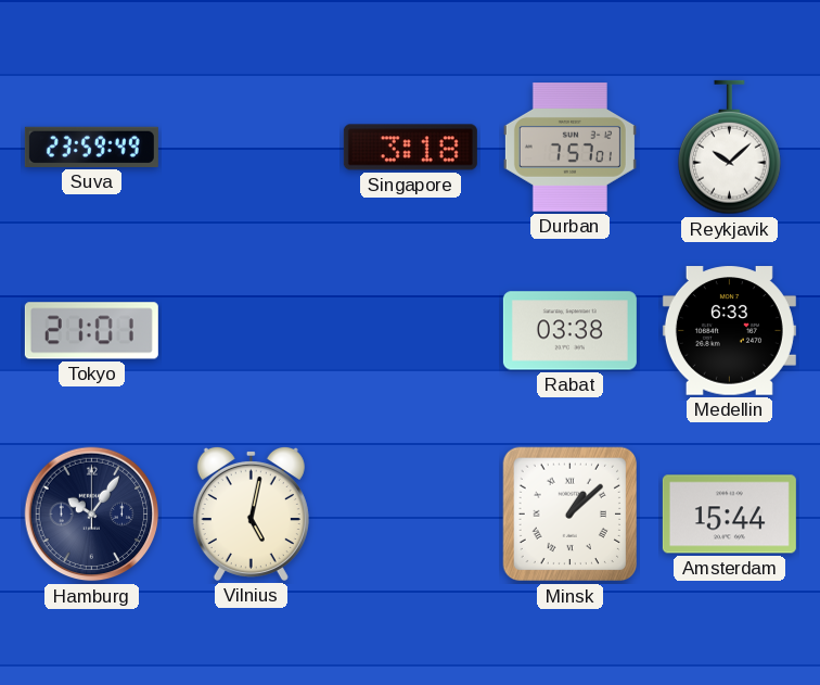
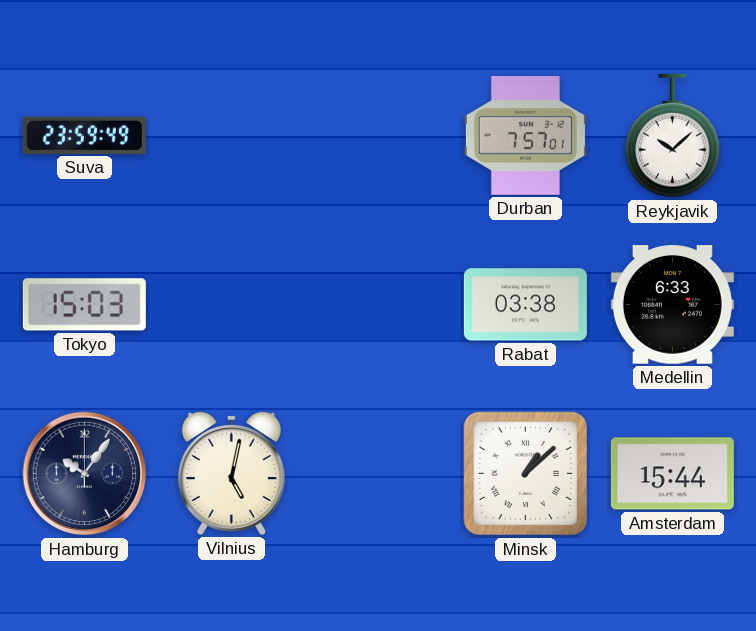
Singapore: 3:18 -> none (410, 148)
Tokyo: 21:01 -> 15:03 (84, 305)
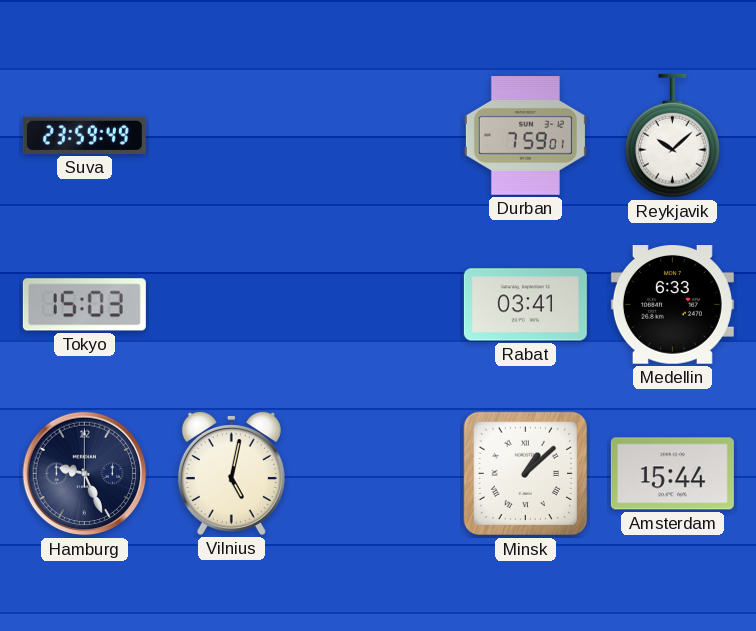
Durban: 7:57 -> 7:59 (525, 136)
Rabat: 03:38 -> 03:41 (525, 305)
Hamburg: 10:06 -> 9:26 (85, 474)
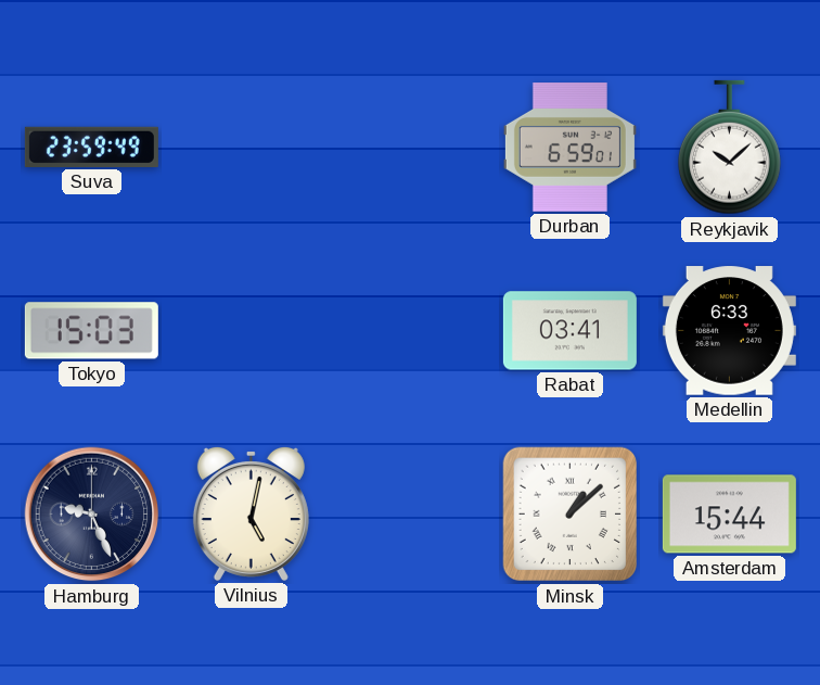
Durban: 7:59 -> 6:59 (569, 148)
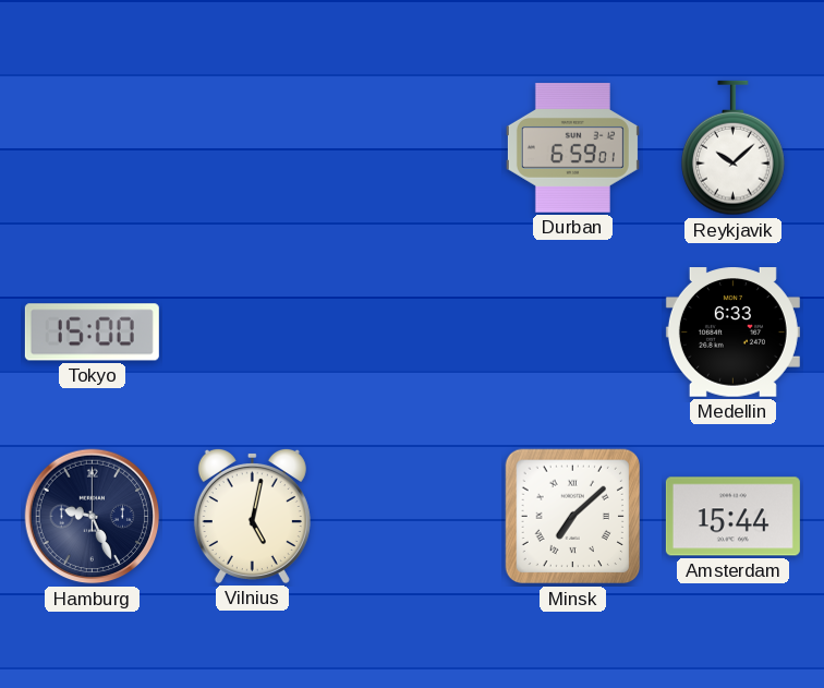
Suva: 23:59 -> none (91, 147)
Tokyo: 15:03 -> 15:00 (92, 333)
Rabat: 03:41 -> none (569, 331)
Minsk: 1:08 -> 7:08 (573, 517)
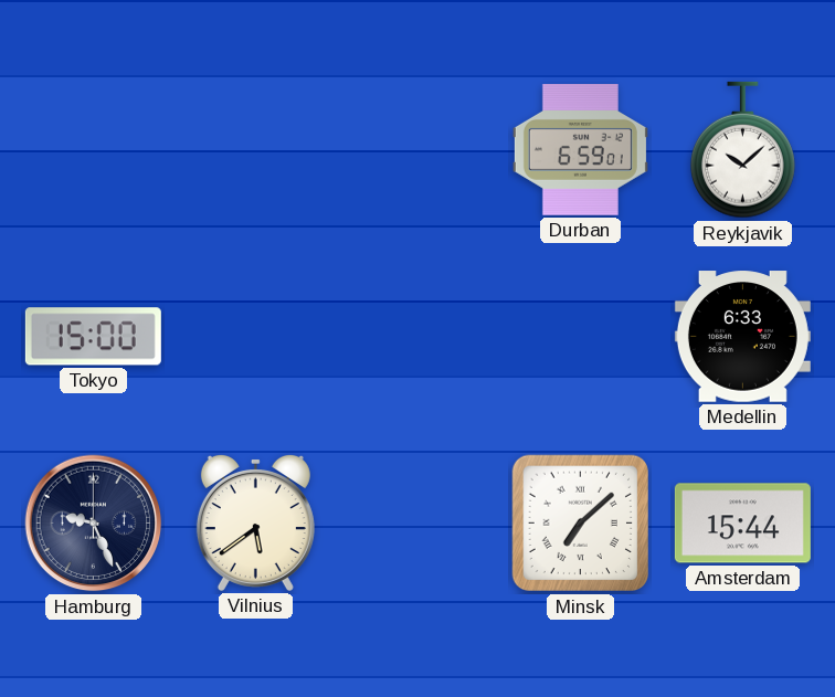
Vilnius: 5:02 -> 5:39 (255, 522)
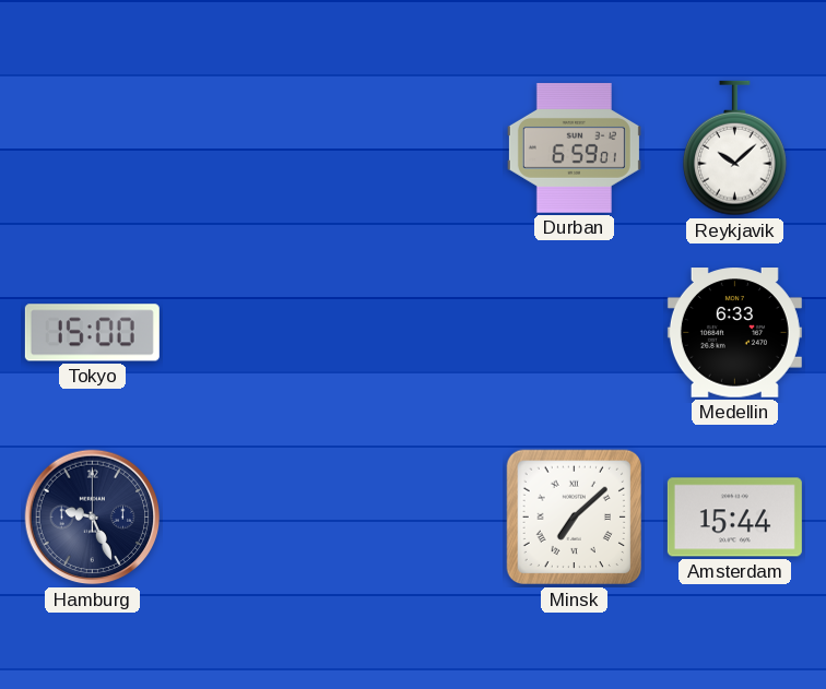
Vilnius: 5:39 -> none (255, 522)
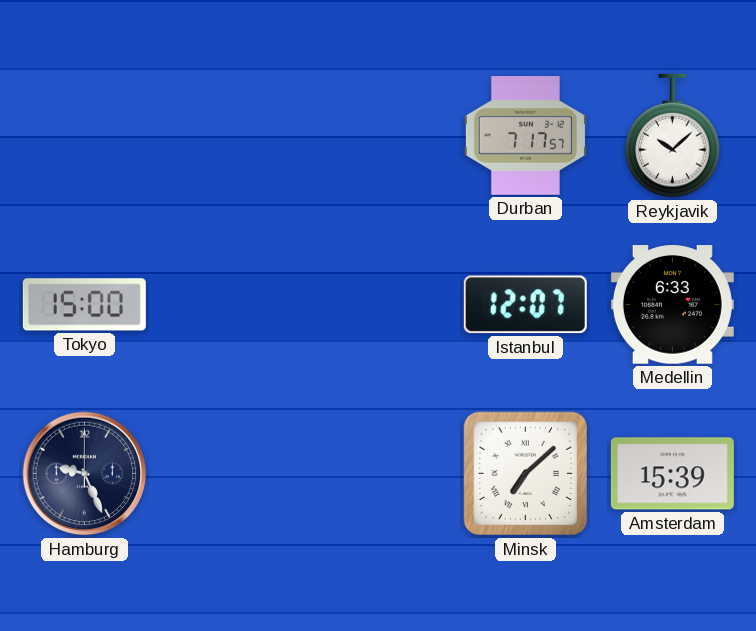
Durban: 6:59 -> 7:17 (525, 136)
Istanbul: none -> 12:07 (525, 305)
Amsterdam: 15:44 -> 15:39 (672, 474)
